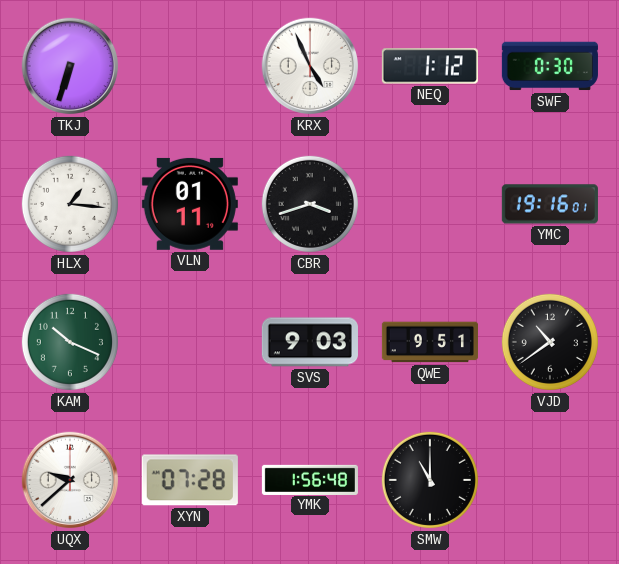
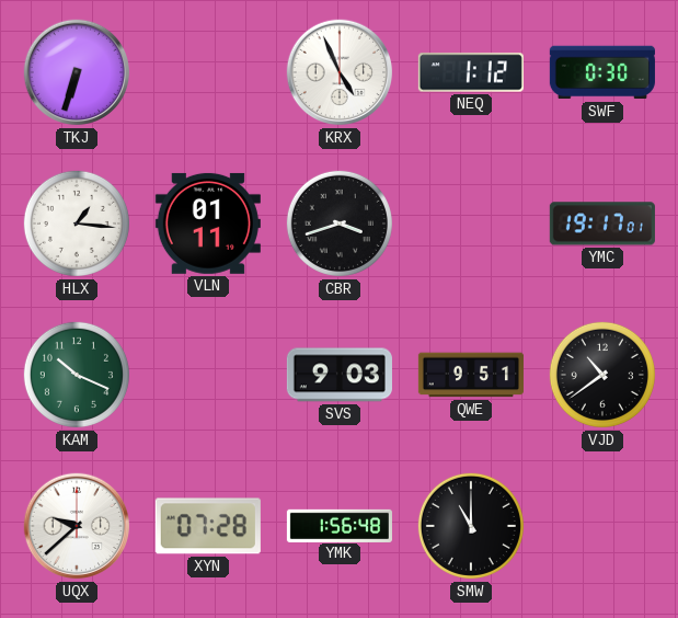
YMC: 19:16 -> 19:17 (602, 224)
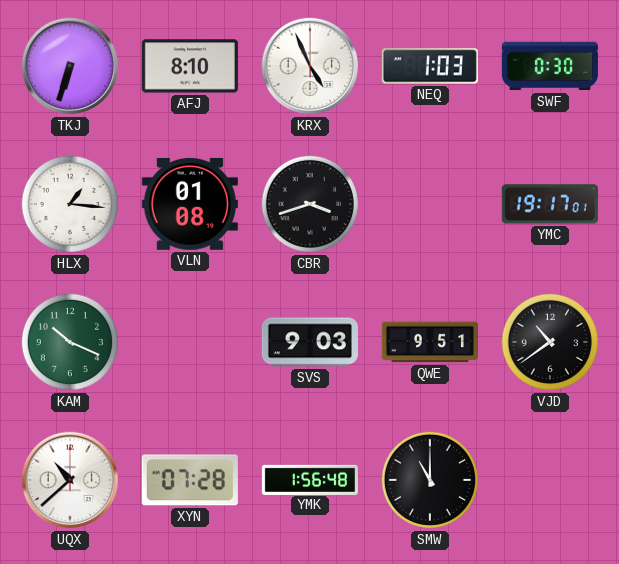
AFJ: none -> 8:10 (190, 66)
NEQ: 1:12 -> 1:03 (430, 66)
VLN: 01:11 -> 01:08 (190, 204)
UQX: 9:38 -> 10:38 (70, 480)
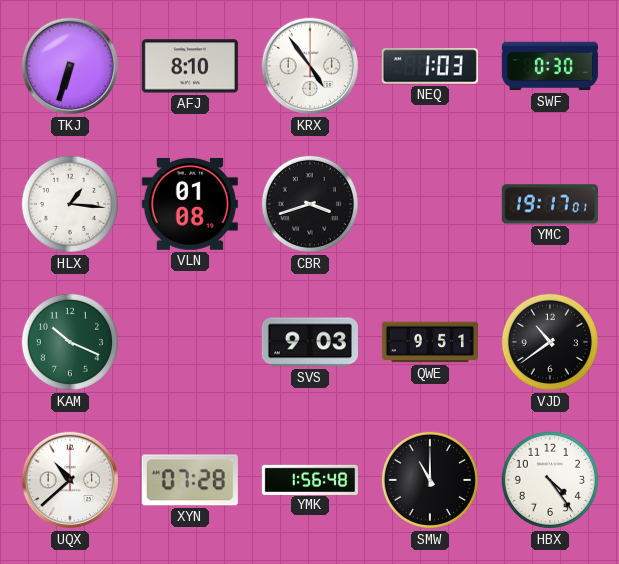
KRX: 4:56 -> 4:54 (310, 66)
HBX: none -> 4:24 (550, 480)
